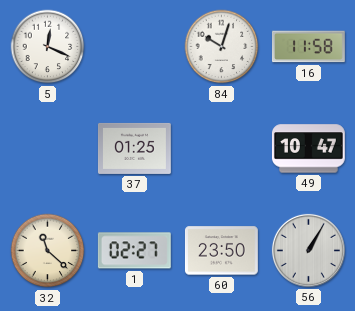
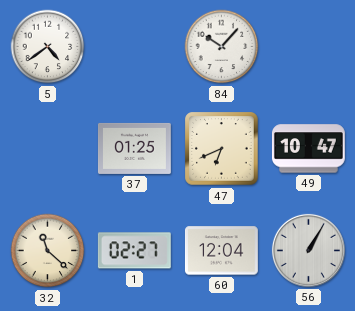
5: 12:19 -> 4:39 (48, 47)
84: 10:03 -> 10:07 (222, 47)
16: 11:58 -> none (308, 47)
47: none -> 6:41 (222, 149)
60: 23:50 -> 12:04 (221, 251)
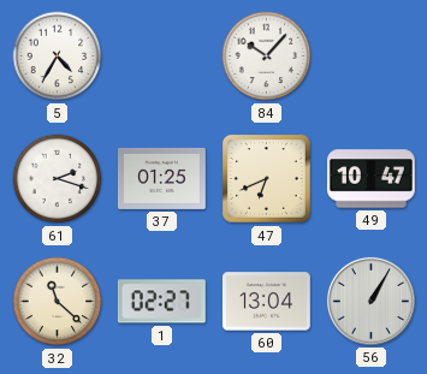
5: 4:39 -> 4:35 (58, 57)
61: none -> 2:18 (58, 179)
60: 12:04 -> 13:04 (266, 302)
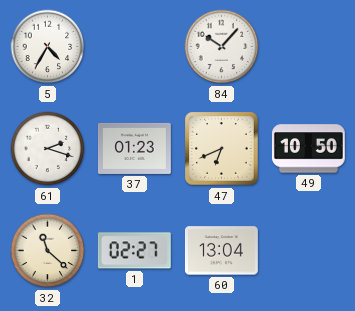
37: 01:25 -> 01:23 (134, 148)
49: 10:47 -> 10:50 (308, 149)
56: 1:05 -> none (370, 301)
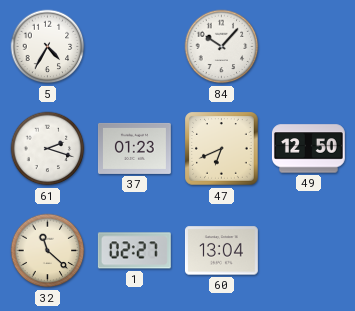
49: 10:50 -> 12:50 (308, 149)
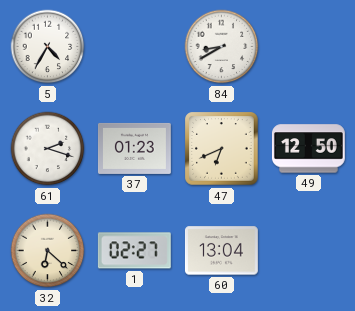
84: 10:07 -> 8:40 (222, 47)
32: 11:22 -> 6:22 (48, 251)
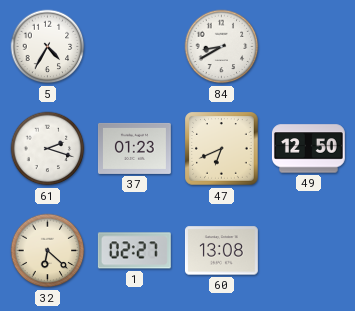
60: 13:04 -> 13:08 (221, 251)
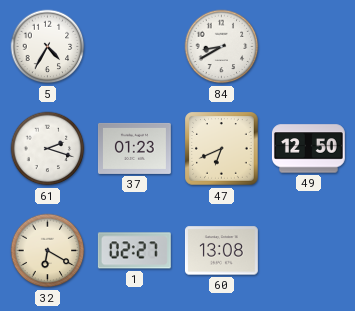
32: 6:22 -> 6:20 (48, 251)
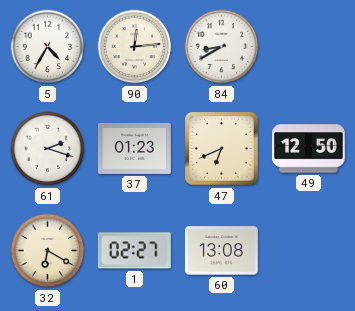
90: none -> 12:14 (135, 47)
